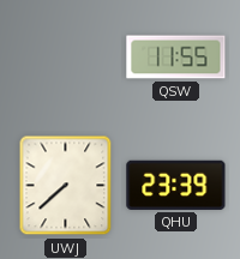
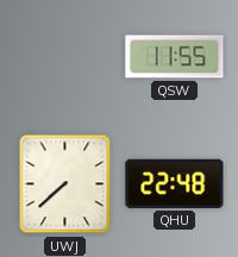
QHU: 23:39 -> 22:48 (175, 183)
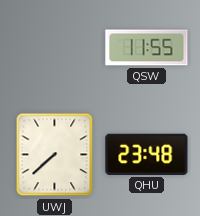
QHU: 22:48 -> 23:48 (147, 154)
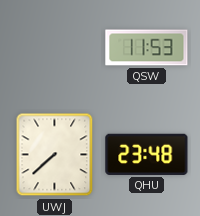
QSW: 11:55 -> 11:53 (147, 48)
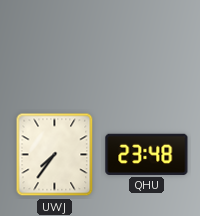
QSW: 11:53 -> none (147, 48)
UWJ: 7:38 -> 7:36 (55, 155)
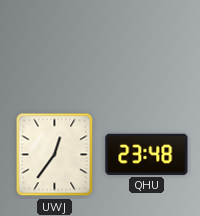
UWJ: 7:36 -> 12:36 (55, 155)
